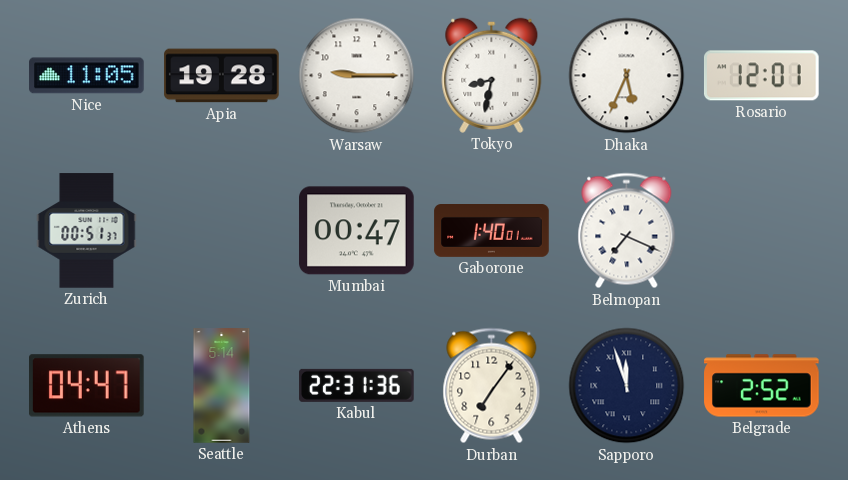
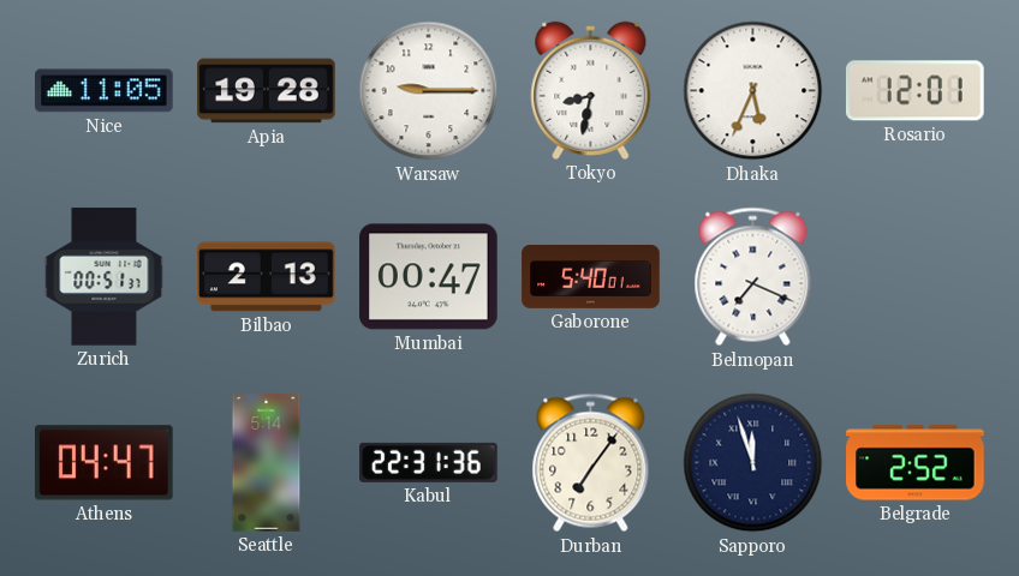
Bilbao: none -> 2:13 (267, 277)
Gaborone: 1:40 -> 5:40 (591, 277)
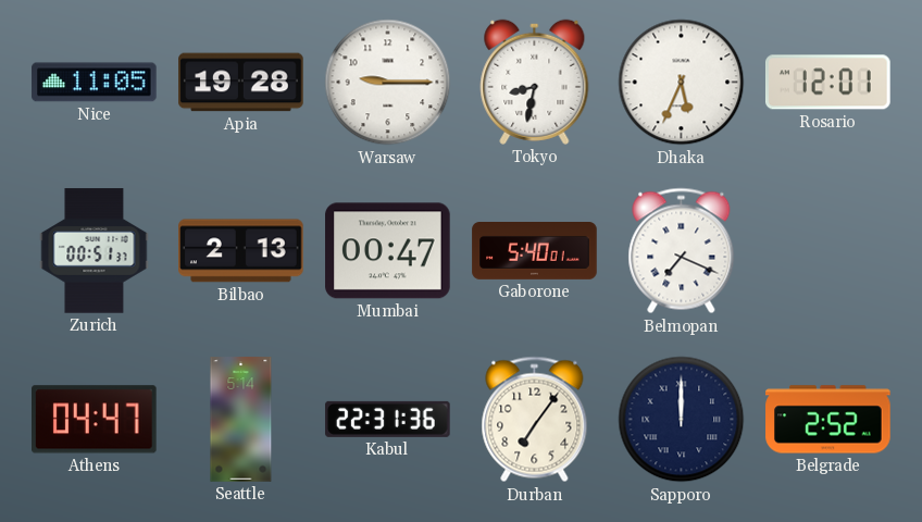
Sapporo: 11:57 -> 12:00 (682, 420)
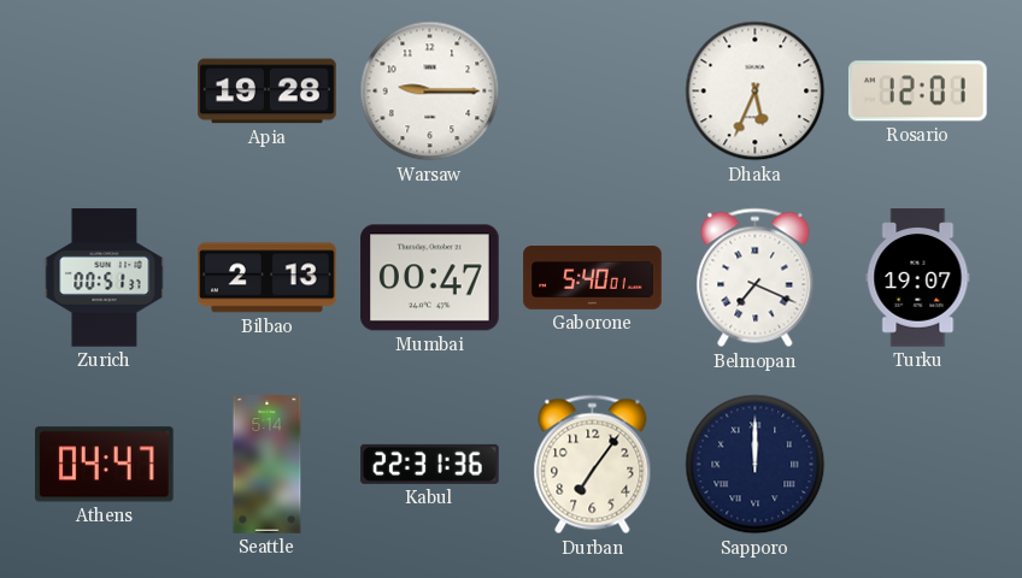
Nice: 11:05 -> none (95, 83)
Tokyo: 8:32 -> none (535, 82)
Turku: none -> 19:07 (918, 278)
Belgrade: 2:52 -> none (828, 420)
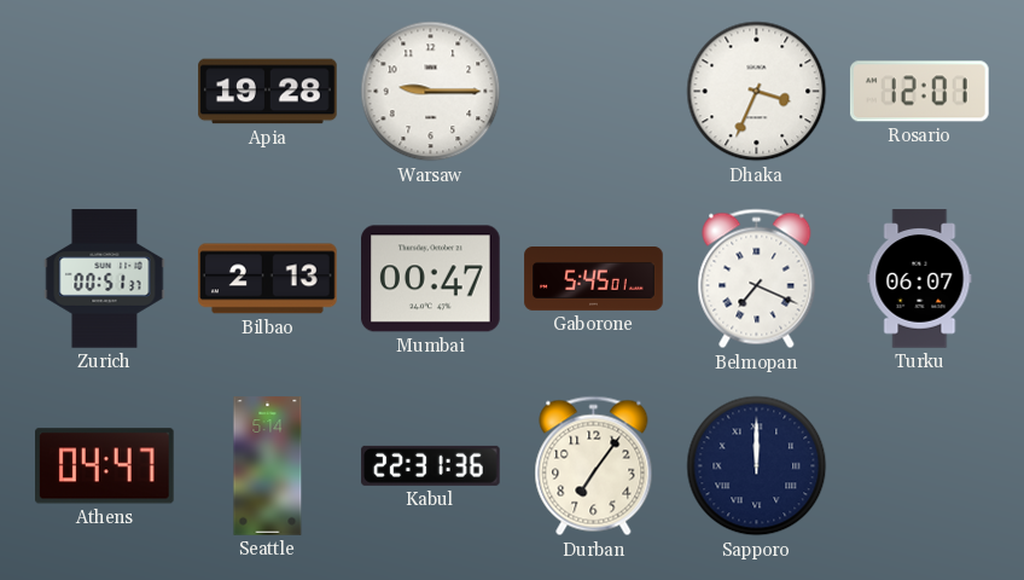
Dhaka: 5:34 -> 3:34 (757, 92)
Gaborone: 5:40 -> 5:45 (594, 279)
Turku: 19:07 -> 06:07 (920, 279)
